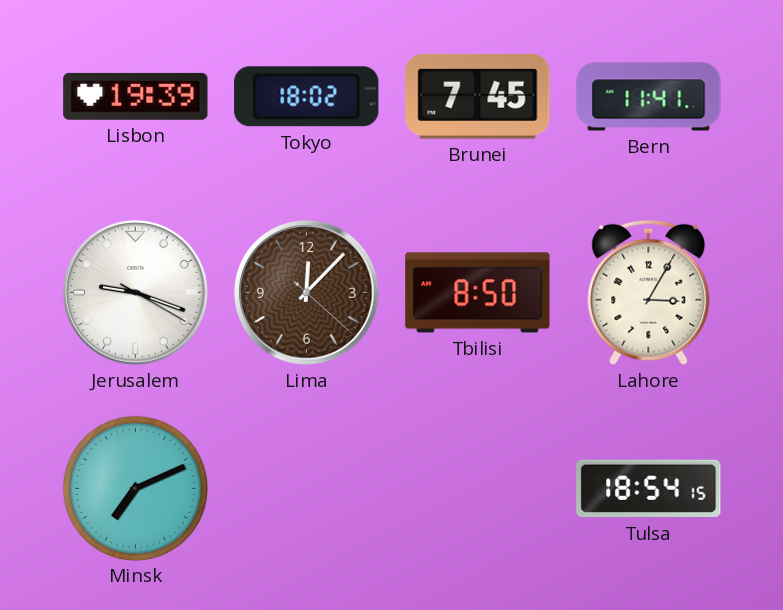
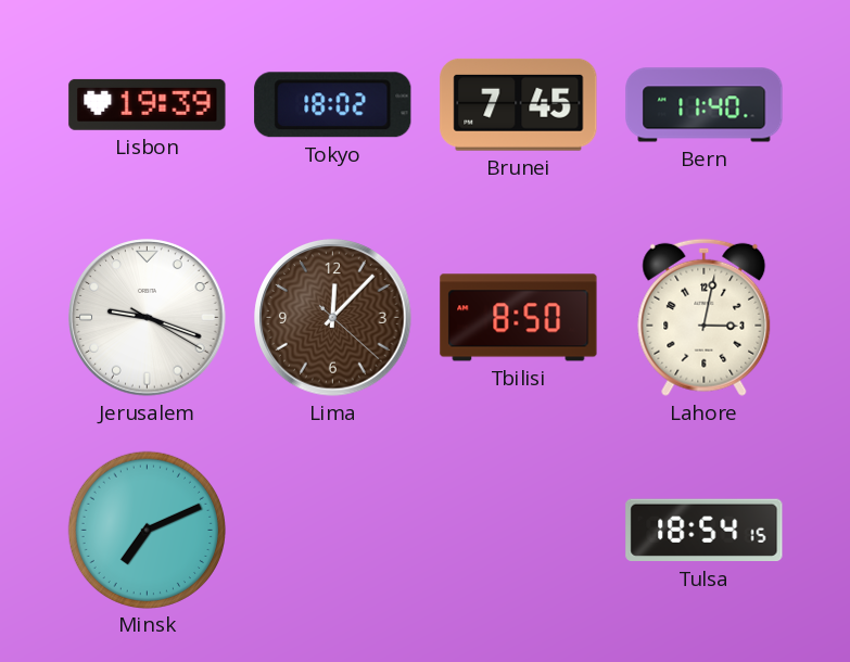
Bern: 11:41 -> 11:40 (705, 105)
Lahore: 3:05 -> 3:02 (705, 317)
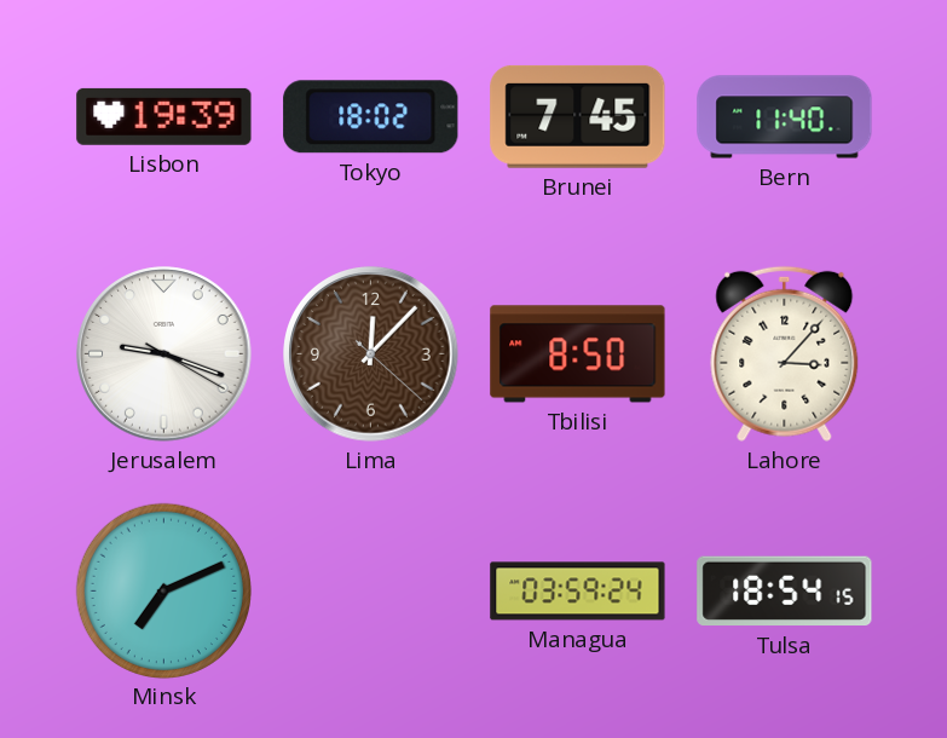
Lahore: 3:02 -> 3:07 (785, 353)
Managua: none -> 03:59 (578, 592)
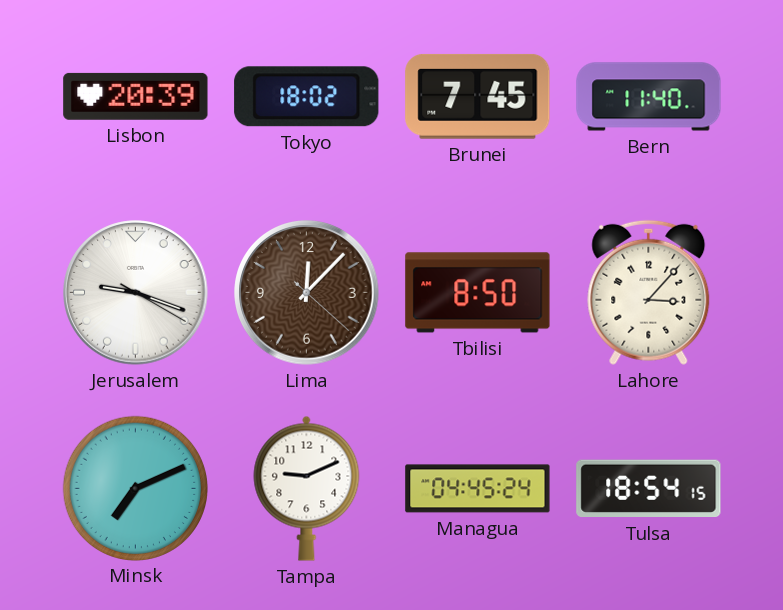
Lisbon: 19:39 -> 20:39 (136, 96)
Tampa: none -> 9:11 (307, 488)
Managua: 03:59 -> 04:45 (478, 489)
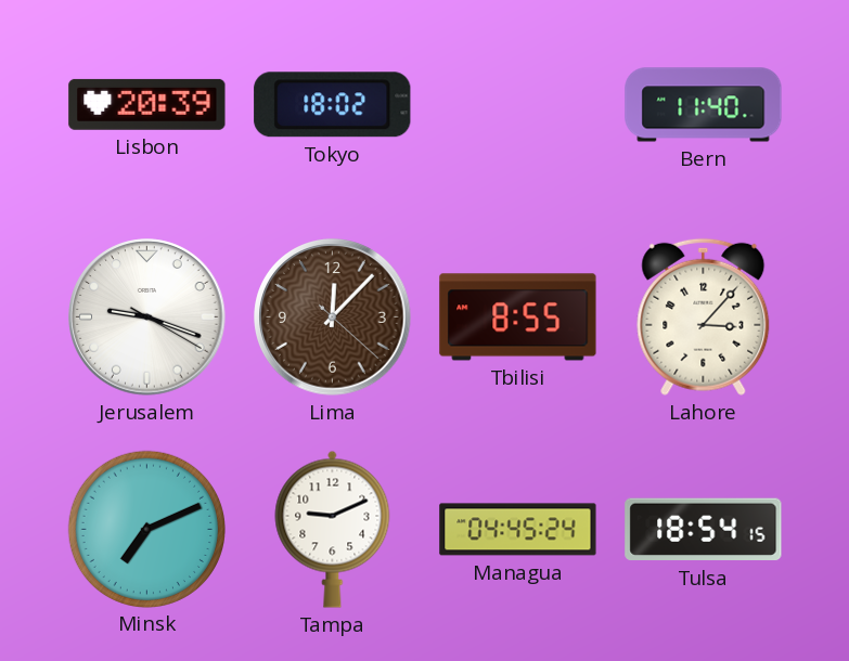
Brunei: 7:45 -> none (478, 96)
Tbilisi: 8:50 -> 8:55 (518, 317)
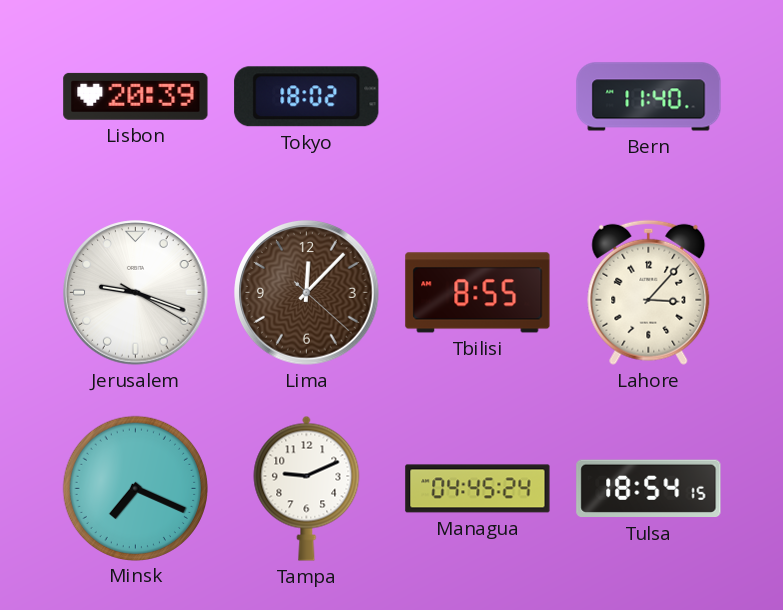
Minsk: 7:11 -> 7:19 (135, 488)
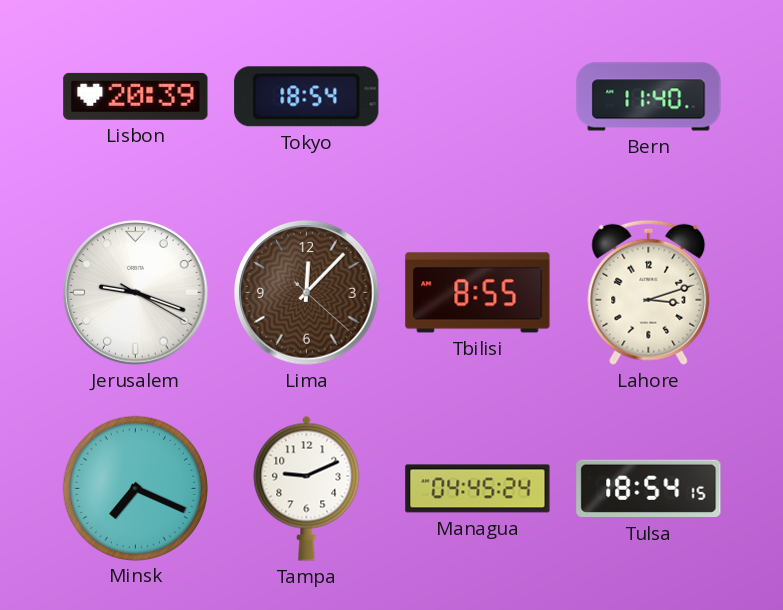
Tokyo: 18:02 -> 18:54 (307, 97)
Lahore: 3:07 -> 3:12 (649, 292)
